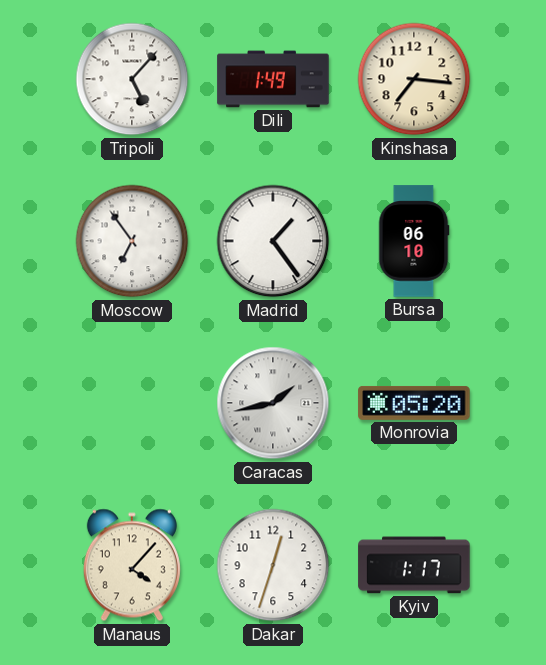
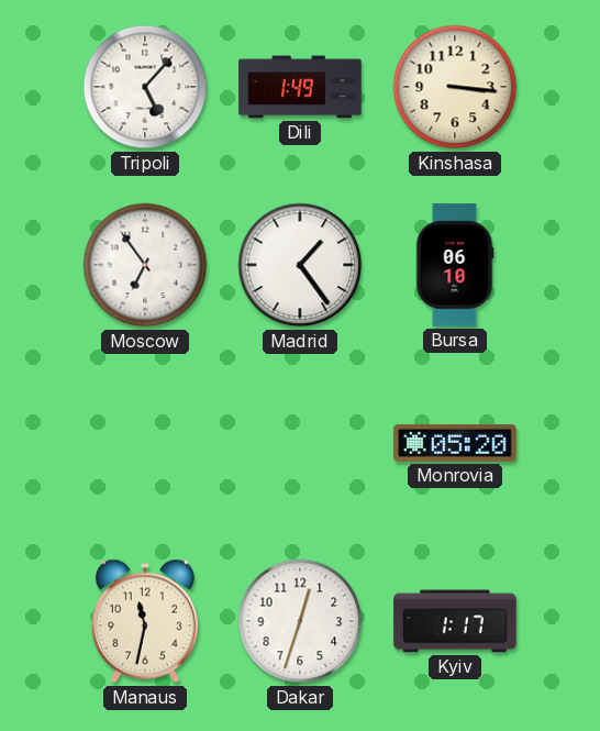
Kinshasa: 7:16 -> 3:16 (455, 87)
Caracas: 1:43 -> none (273, 403)
Manaus: 4:07 -> 11:32 (145, 621)
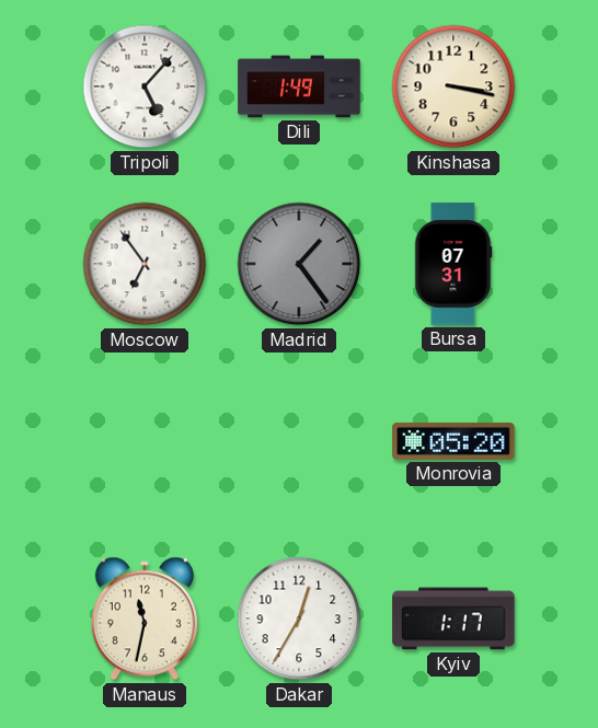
Kinshasa: 3:16 -> 3:17 (453, 86)
Madrid dial: white -> grey (299, 264)
Bursa: 06:10 -> 07:31 (453, 264)
Dakar: 12:33 -> 12:35 (299, 619)
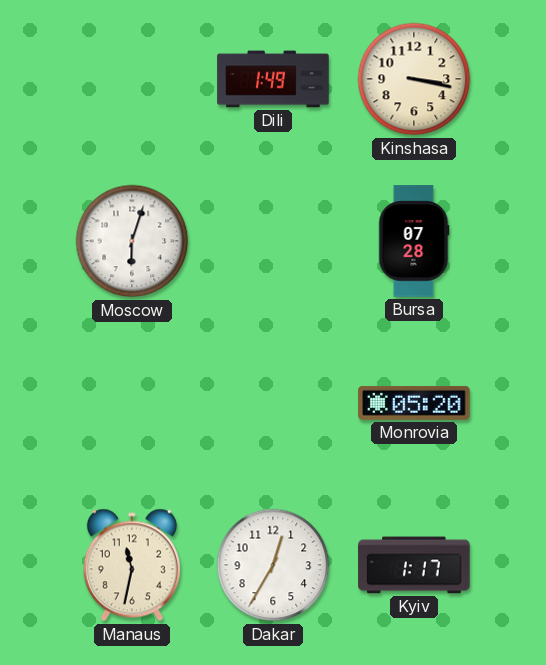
Tripoli: 5:07 -> none (145, 86)
Moscow: 6:54 -> 6:03 (132, 241)
Madrid: 1:24 -> none (299, 264)
Bursa: 07:31 -> 07:28 (414, 241)
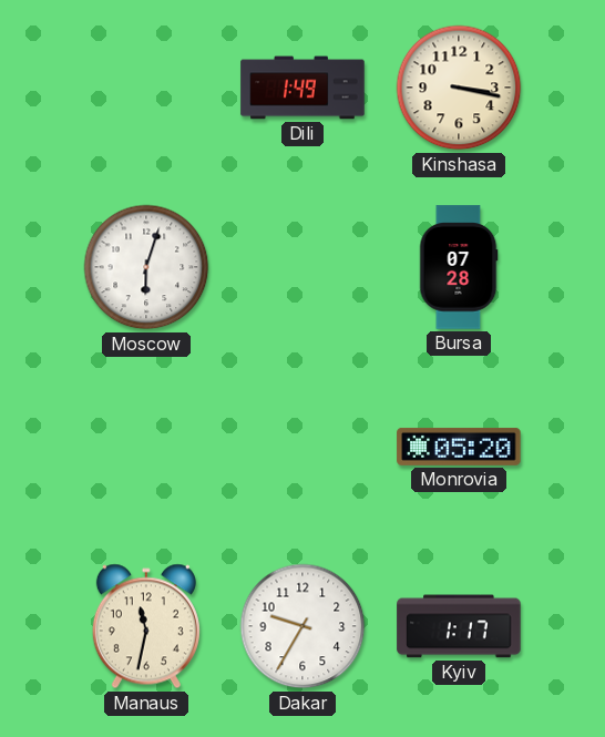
Dakar: 12:35 -> 9:35 (302, 626)
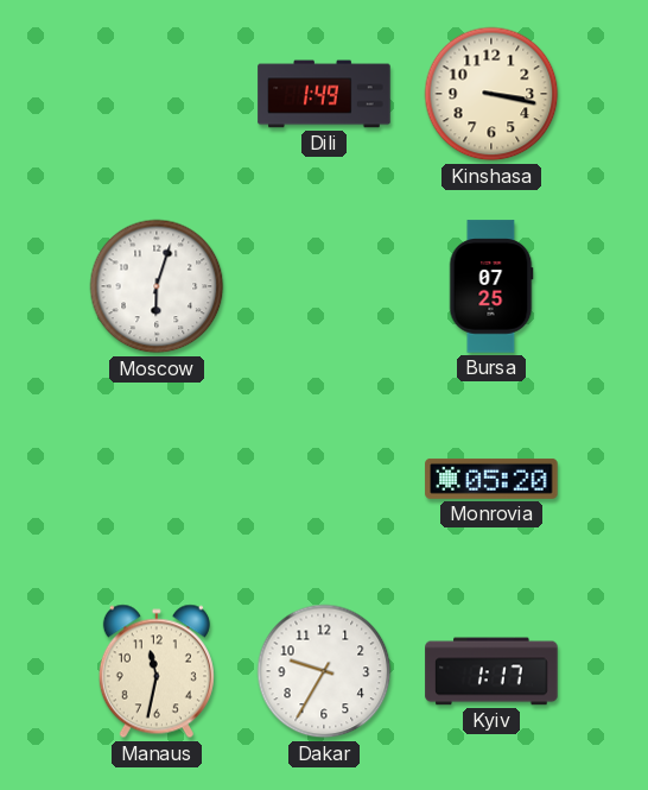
Bursa: 07:28 -> 07:25 (491, 286)
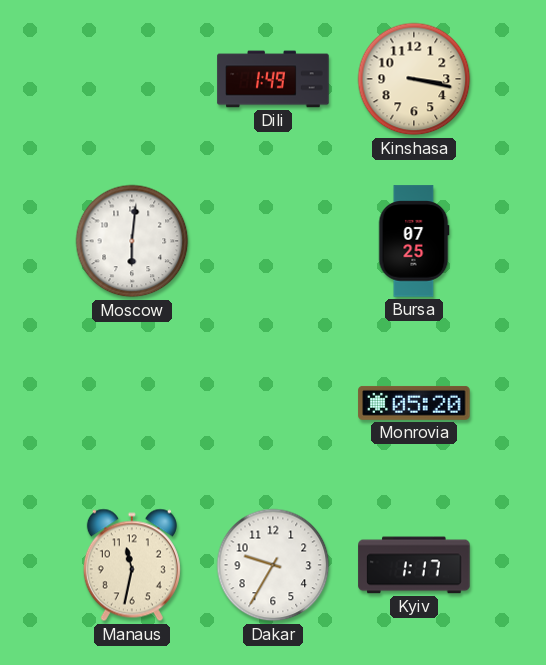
Moscow: 6:03 -> 6:01 (132, 241)
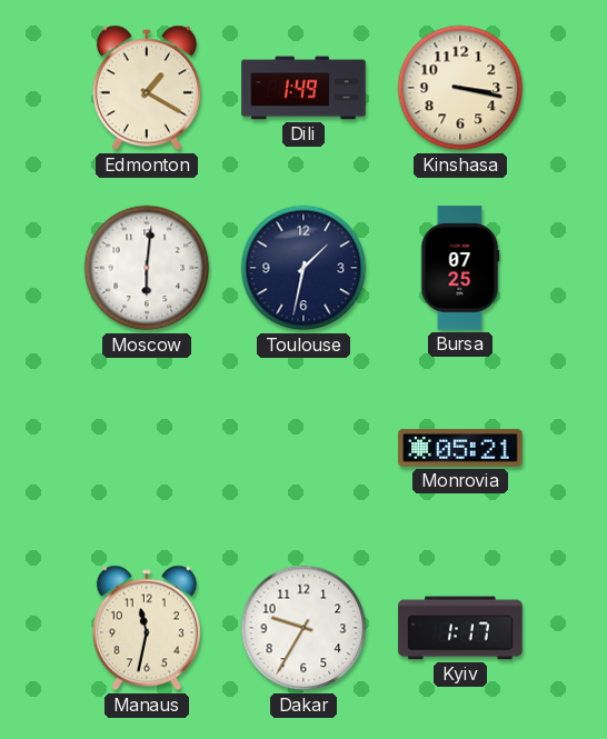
Edmonton: none -> 1:20 (147, 88)
Toulouse: none -> 1:32 (303, 268)
Monrovia: 05:20 -> 05:21 (460, 448)
